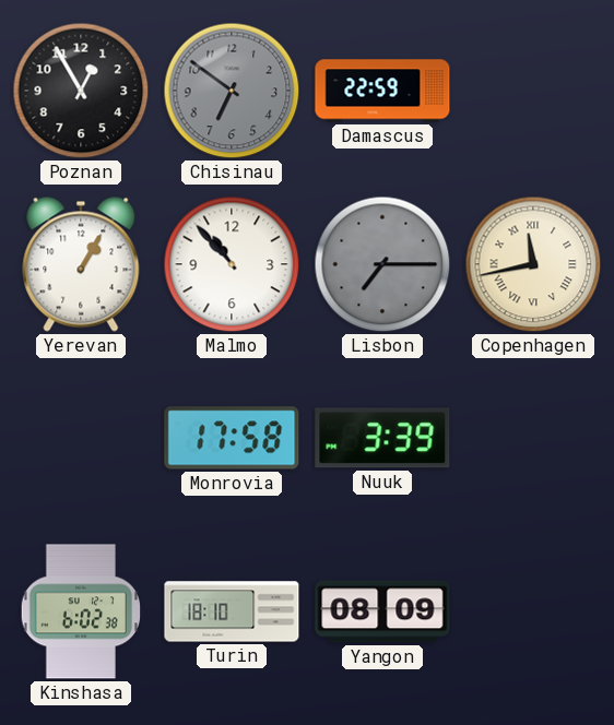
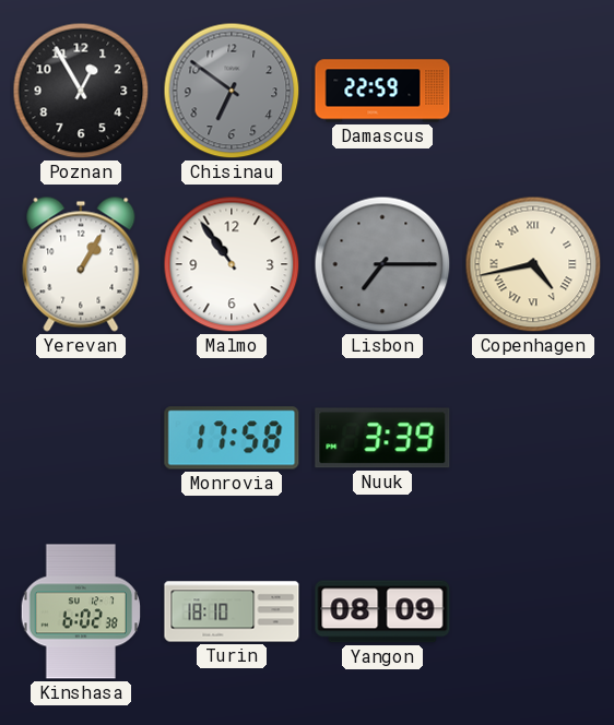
Malmo: 10:53 -> 10:54 (232, 264)
Copenhagen: 11:43 -> 4:43 (533, 264)
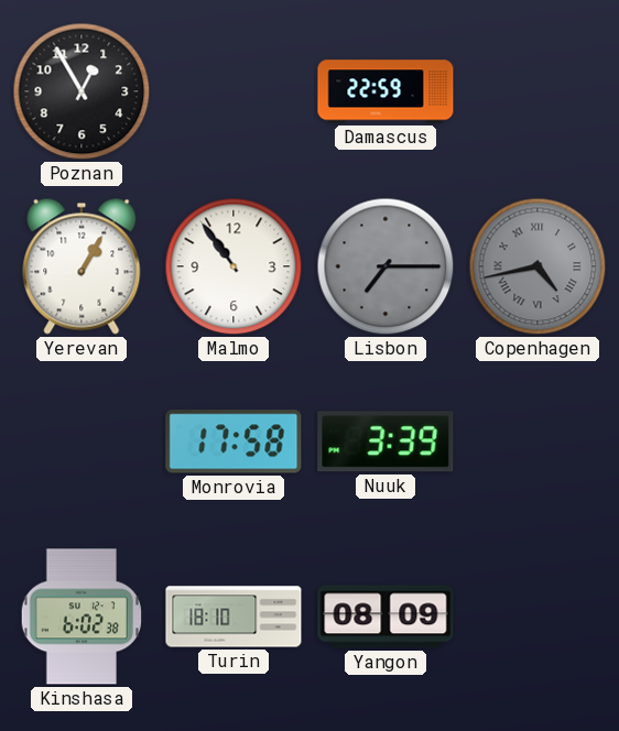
Chisinau: 6:51 -> none (232, 91)
Copenhagen dial: cream -> grey (537, 266)
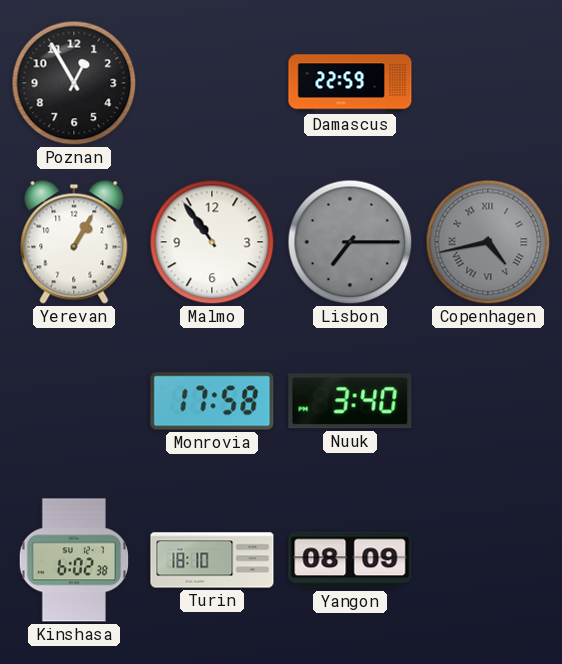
Nuuk: 3:39 -> 3:40 (350, 401)
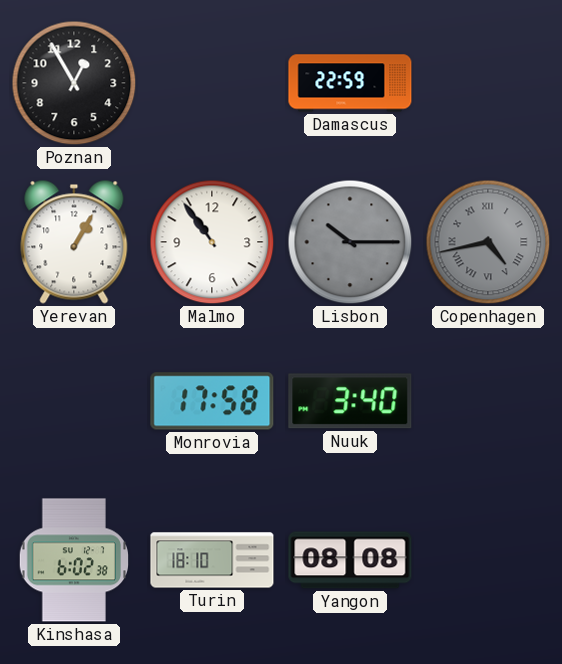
Lisbon: 7:15 -> 10:15 (350, 242)
Yangon: 08:09 -> 08:08 (350, 560)
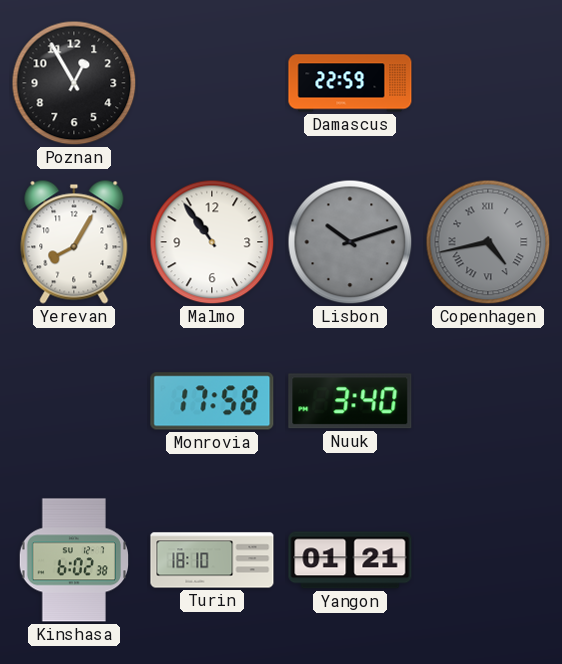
Yerevan: 1:05 -> 8:05 (74, 242)
Lisbon: 10:15 -> 10:12 (350, 242)
Yangon: 08:08 -> 01:21 (350, 560)
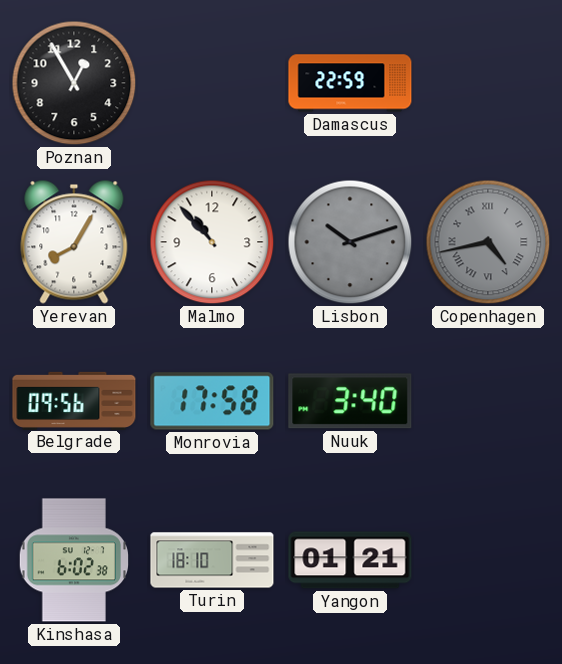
Malmo: 10:54 -> 10:53 (212, 242)
Belgrade: none -> 09:56 (74, 400)
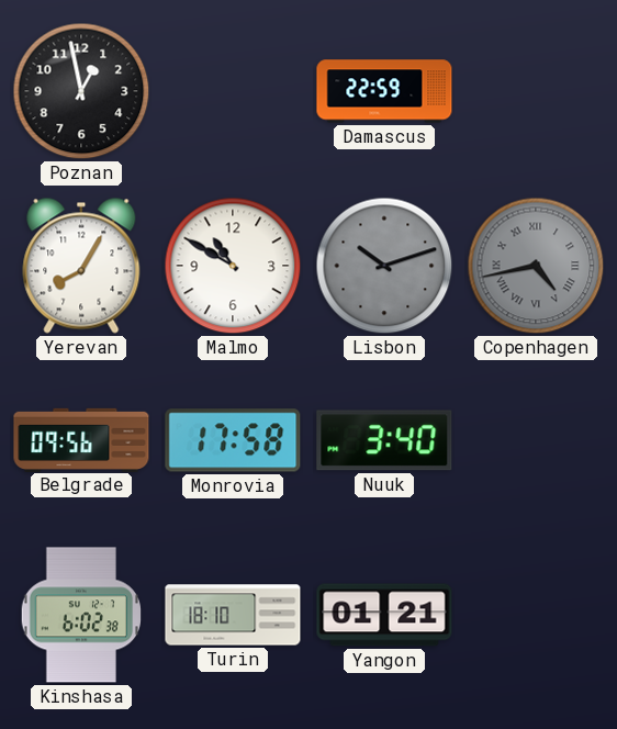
Poznan: 12:55 -> 12:58 (81, 91)
Malmo: 10:53 -> 10:50 (233, 266)
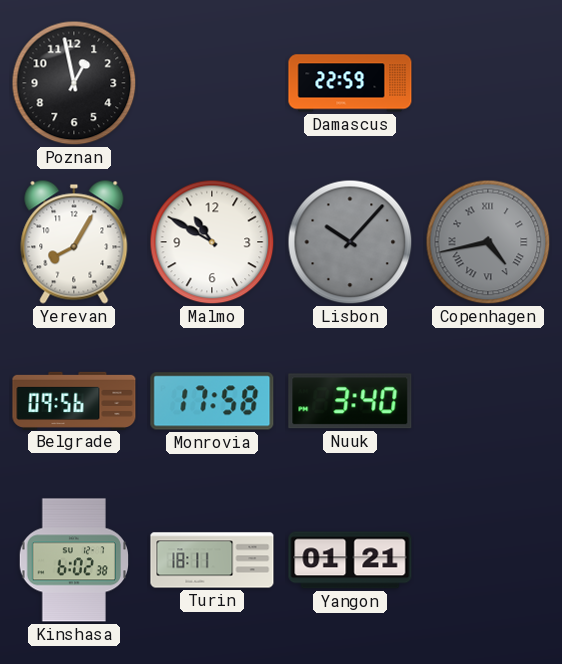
Lisbon: 10:12 -> 10:07 (350, 242)
Turin: 18:10 -> 18:11 (212, 560)
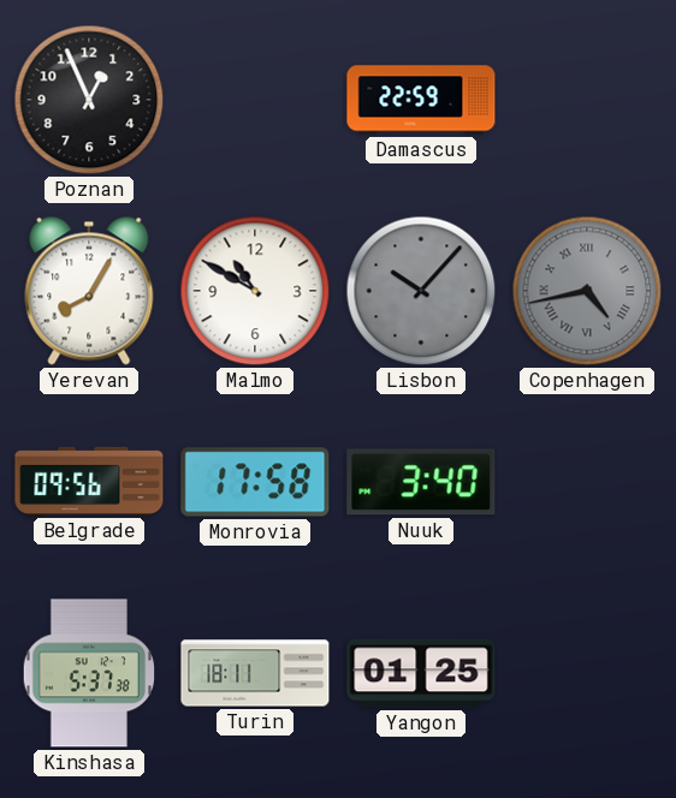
Poznan: 12:58 -> 12:56 (89, 100)
Kinshasa: 6:02 -> 5:37 (89, 673)
Yangon: 01:21 -> 01:25 (421, 673)
